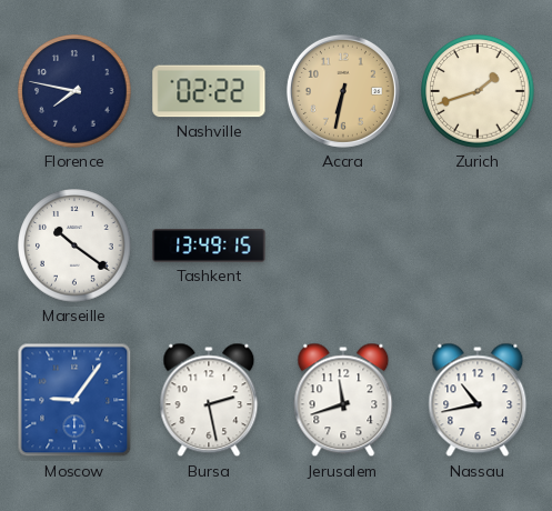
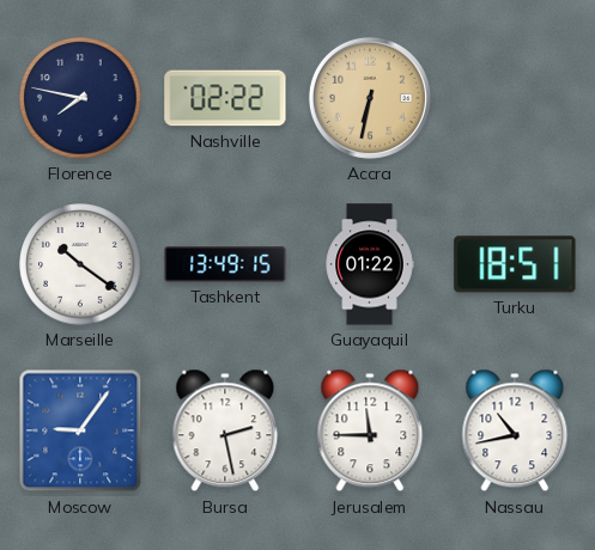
Zurich: 1:42 -> none (478, 91)
Guayaquil: none -> 01:22 (370, 264)
Turku: none -> 18:51 (515, 264)
Jerusalem: 11:42 -> 11:45 (370, 430)
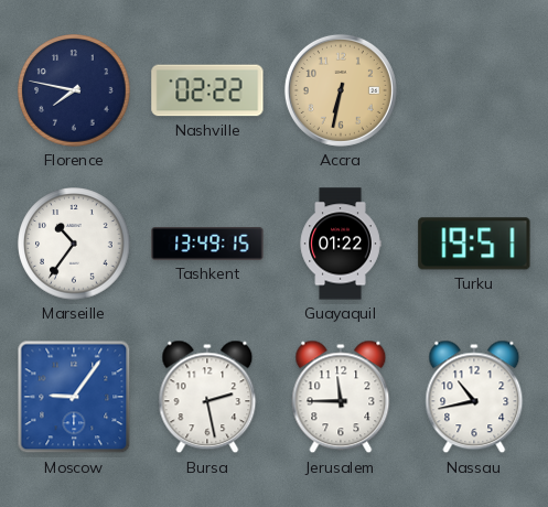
Marseille: 10:21 -> 10:36 (74, 244)
Turku: 18:51 -> 19:51 (474, 244)
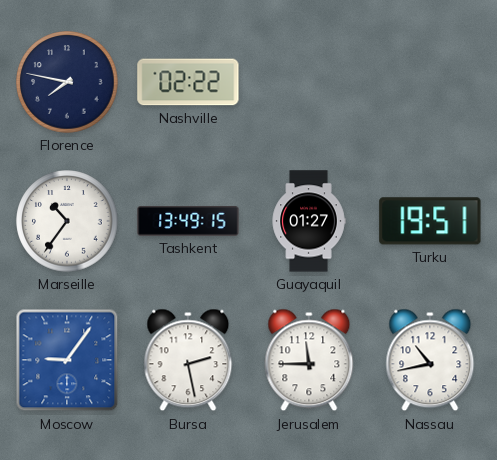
Accra: 6:32 -> none (341, 90)
Guayaquil: 01:22 -> 01:27 (309, 221)
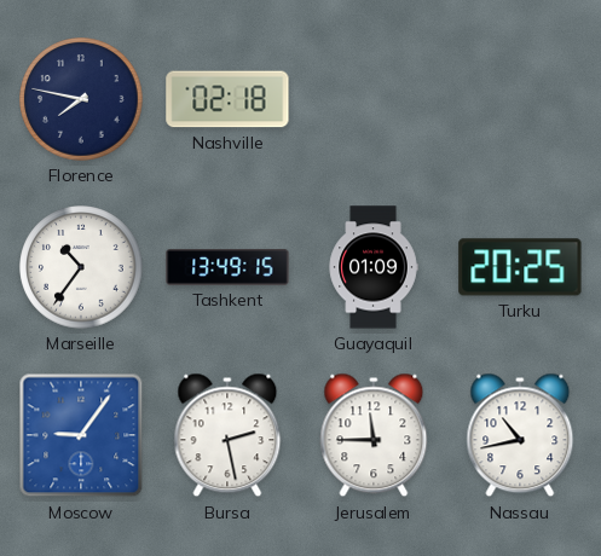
Nashville: 02:22 -> 02:18 (227, 99)
Guayaquil: 01:27 -> 01:09 (374, 267)
Turku: 19:51 -> 20:25 (520, 267)
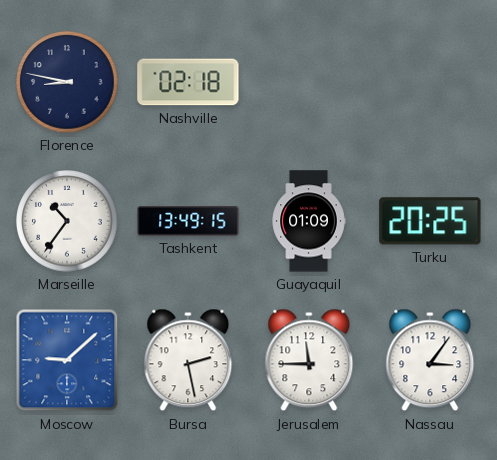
Florence: 7:47 -> 8:47 (67, 82)
Moscow: 9:06 -> 9:08 (67, 360)
Nassau: 10:43 -> 3:06 (430, 360)
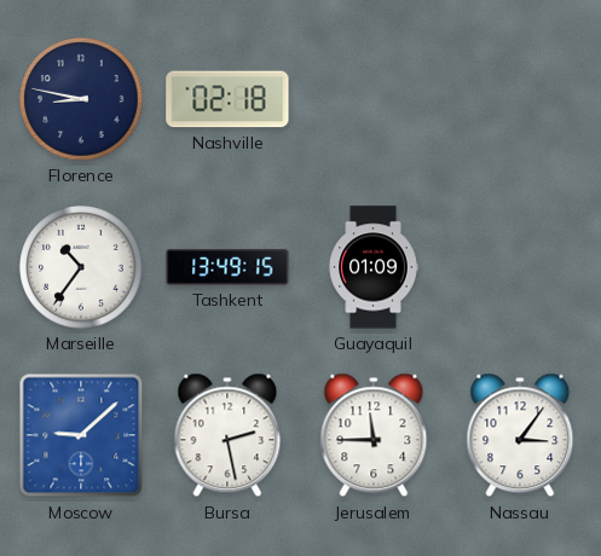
Turku: 20:25 -> none (430, 221)
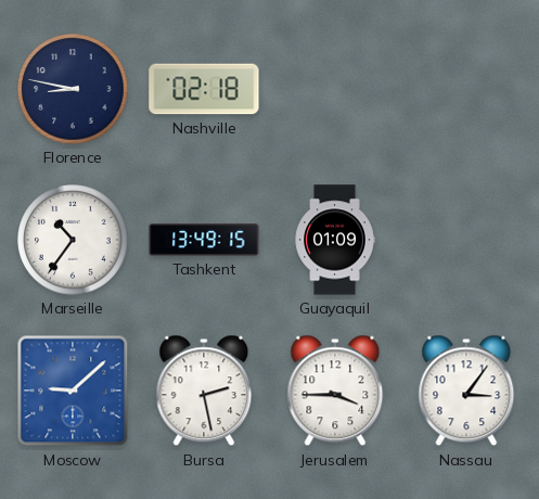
Jerusalem: 11:45 -> 3:45 (335, 391)
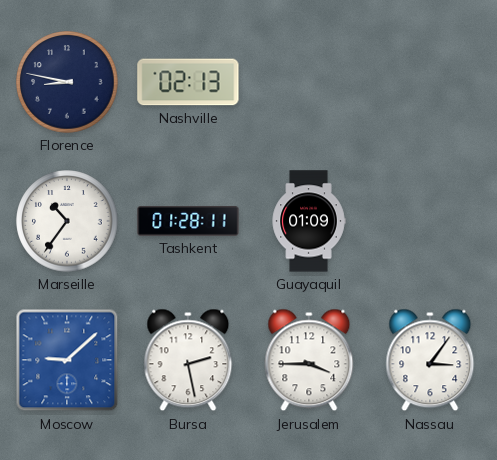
Nashville: 02:18 -> 02:13 (188, 82)
Tashkent: 13:49 -> 01:28 (188, 222)
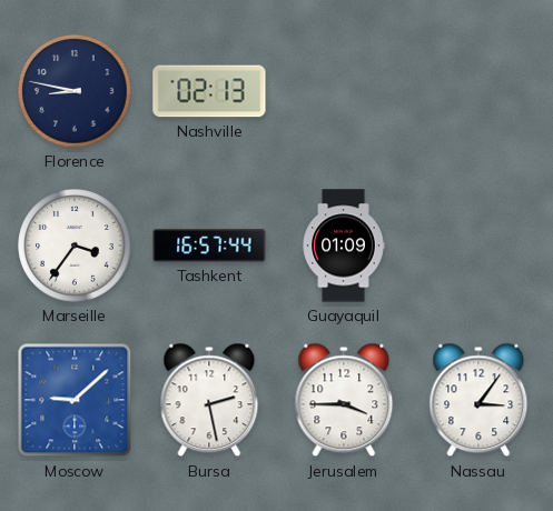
Marseille: 10:36 -> 3:36 (75, 246)
Tashkent: 01:28 -> 16:57 (209, 247)
